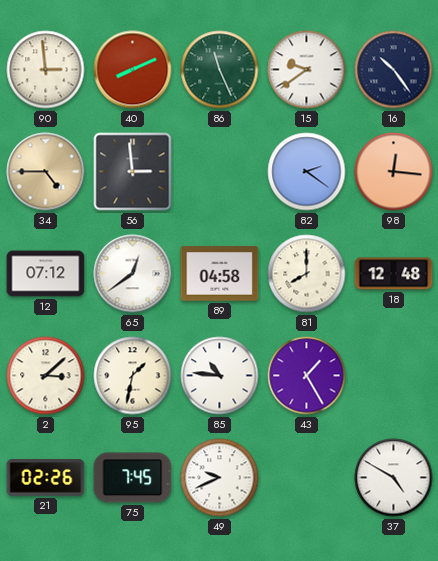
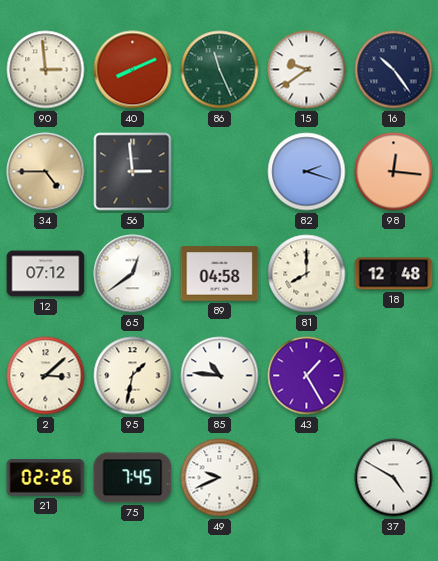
82: 2:21 -> 2:18 (307, 172)
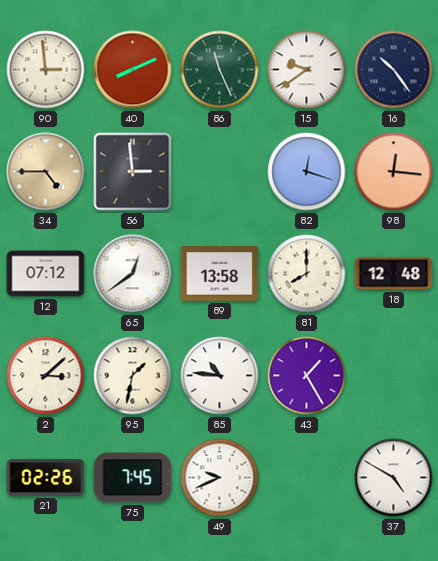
82: 2:18 -> 12:18 (307, 172)
89: 04:58 -> 13:58 (220, 274)
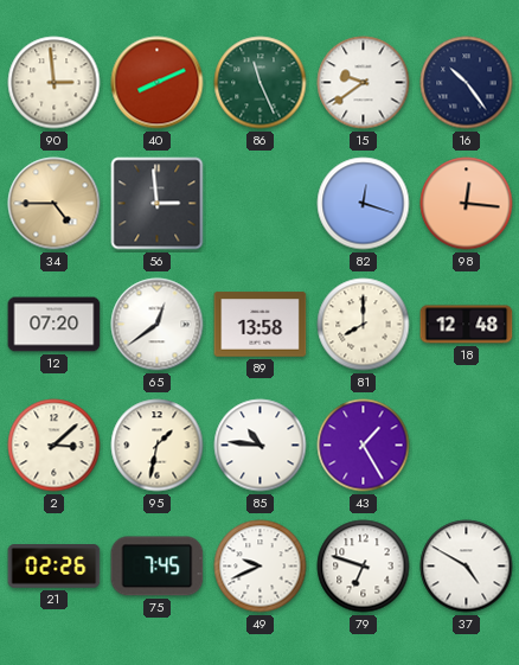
12: 07:12 -> 07:20 (55, 325)
79: none -> 6:48 (364, 567)
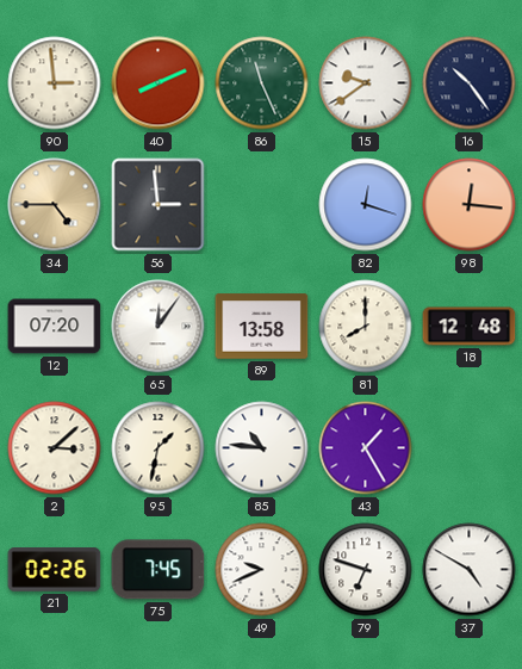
65: 12:39 -> 12:06 (159, 327)
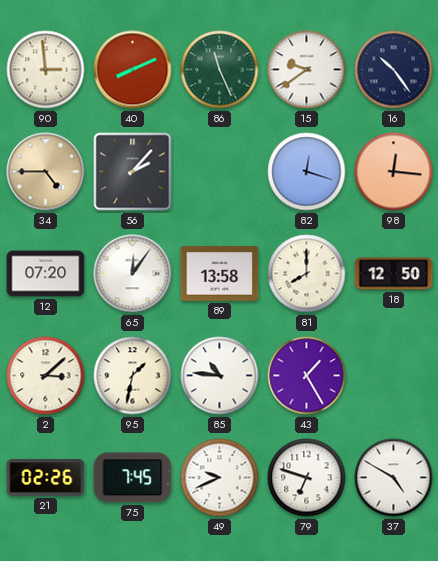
56: 2:59 -> 2:07 (133, 172)
18: 12:48 -> 12:50 (394, 274)
